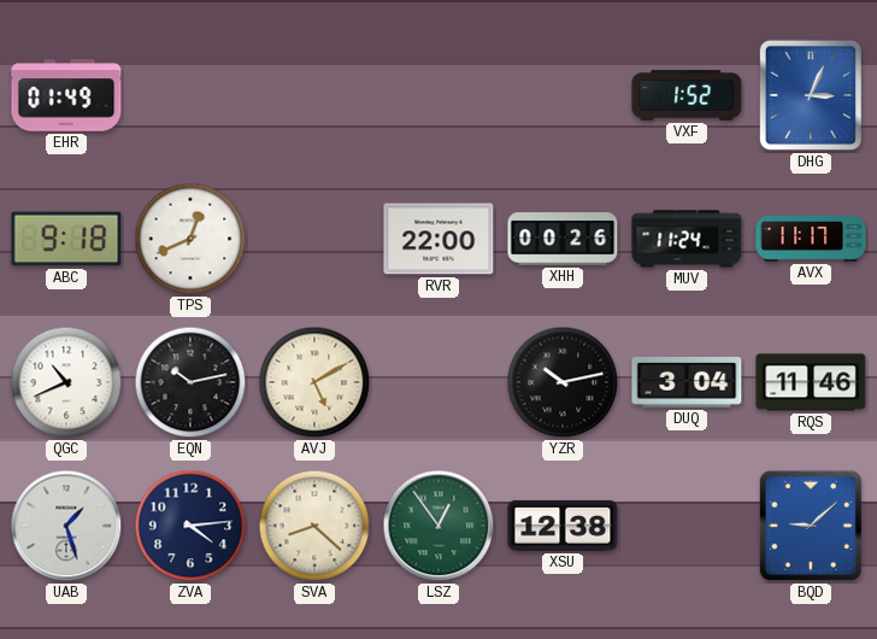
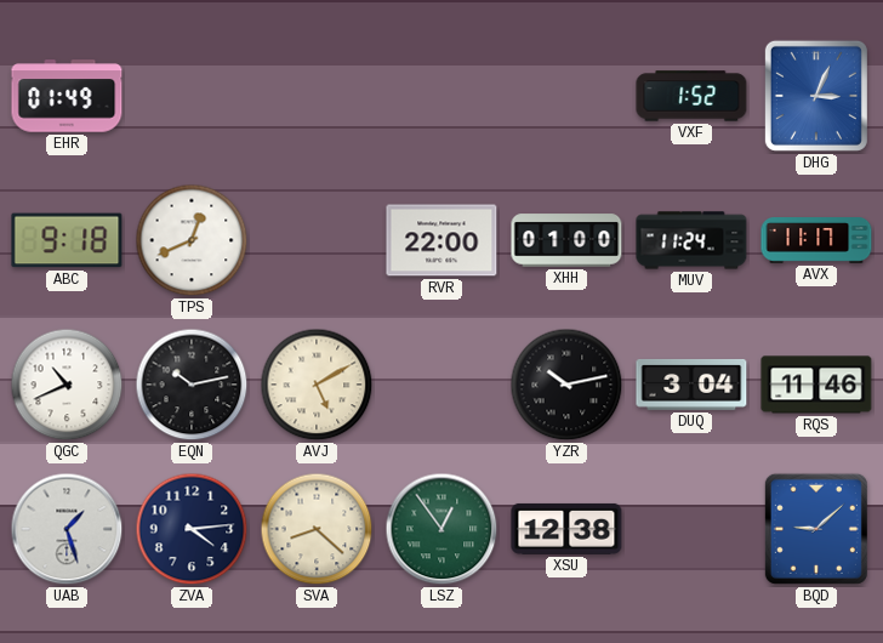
XHH: 00:26 -> 01:00 (566, 240)
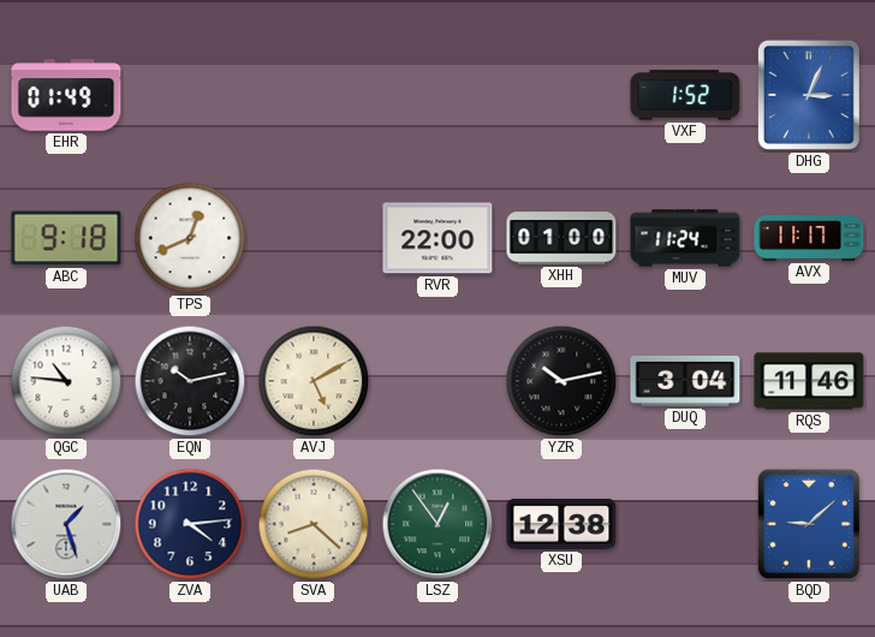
QGC: 10:41 -> 10:46 (66, 381)
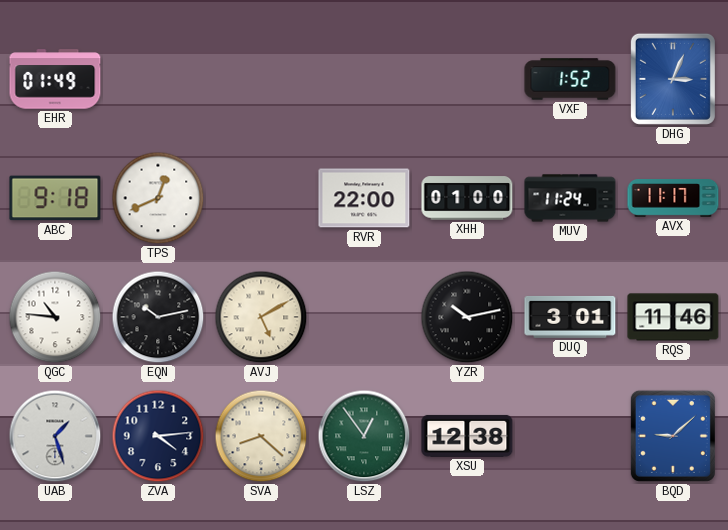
DUQ: 3:04 -> 3:01 (570, 317)
